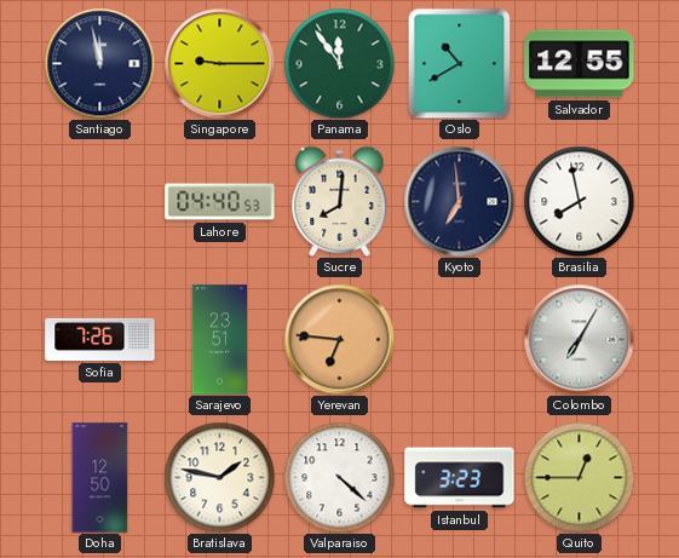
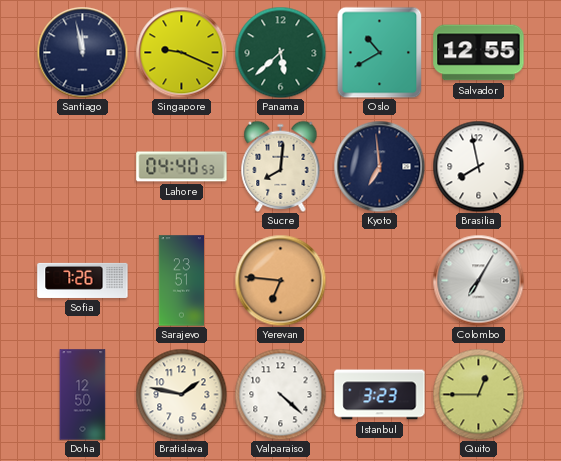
Singapore: 9:15 -> 9:19 (181, 52)
Panama: 11:54 -> 5:38 (280, 52)
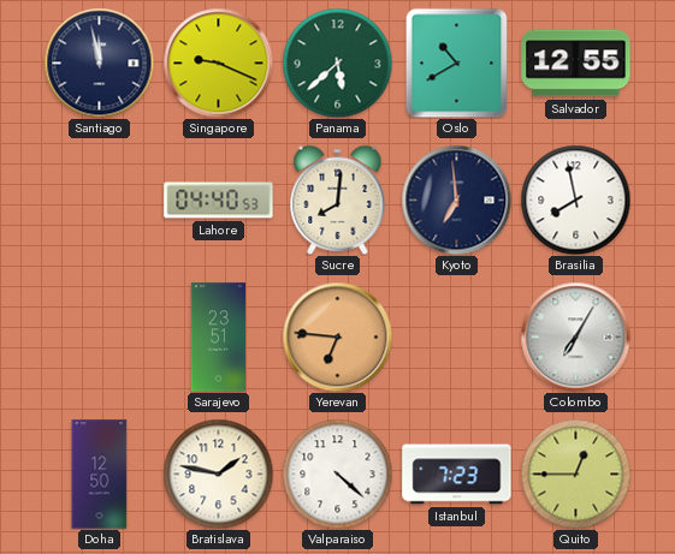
Sofia: 7:26 -> none (83, 280)
Istanbul: 3:23 -> 7:23 (457, 475)
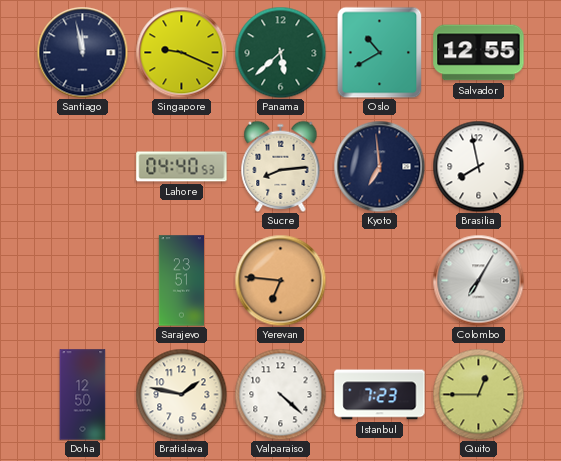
Sucre: 8:01 -> 8:14 (281, 166)
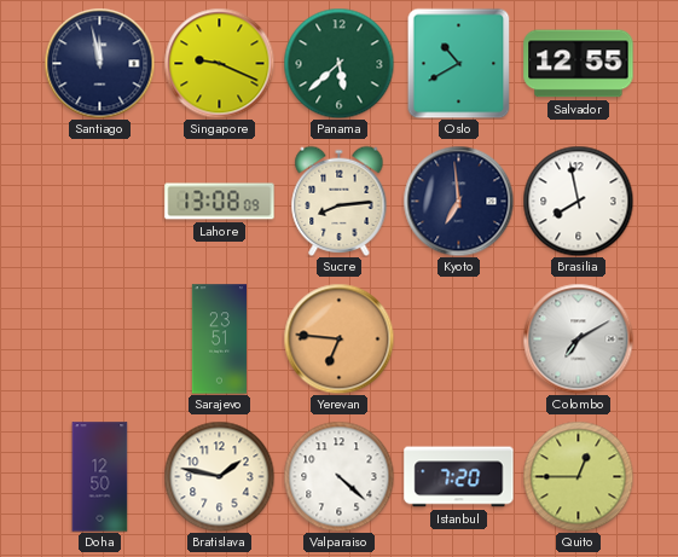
Lahore: 04:40 -> 13:08 (220, 202)
Colombo: 7:05 -> 7:10 (578, 338)
Istanbul: 7:23 -> 7:20 (459, 477)
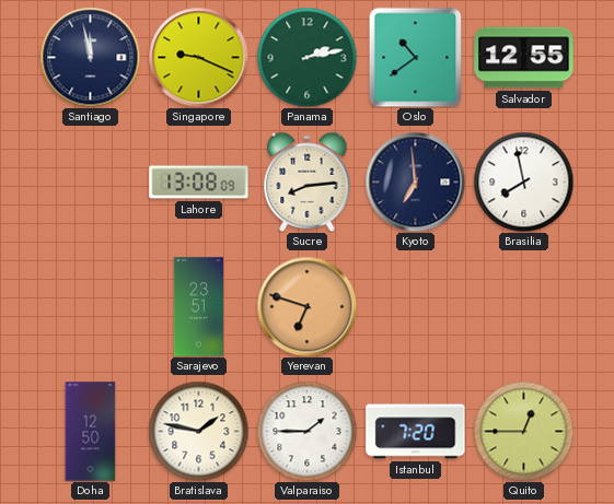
Panama: 5:38 -> 2:13 (306, 57)
Oslo: 10:40 -> 10:39 (416, 57)
Yerevan: 6:46 -> 6:48 (306, 306)
Colombo: 7:10 -> none (578, 338)
Valparaiso: 4:22 -> 1:45 (306, 431)
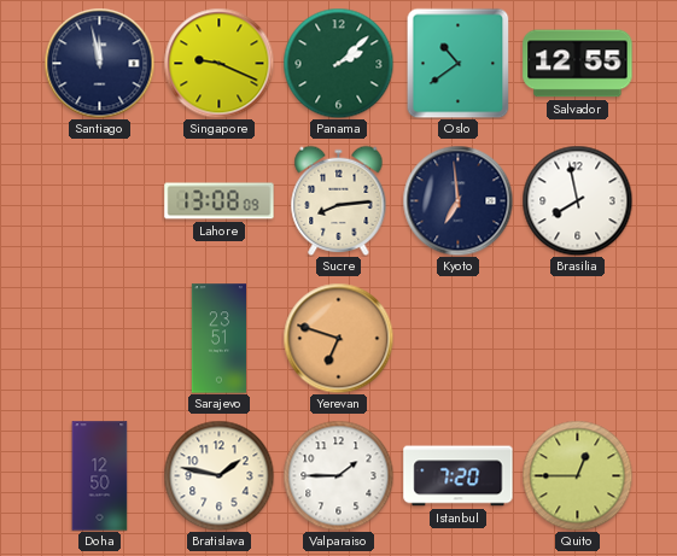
Panama: 2:13 -> 2:08 (338, 63)
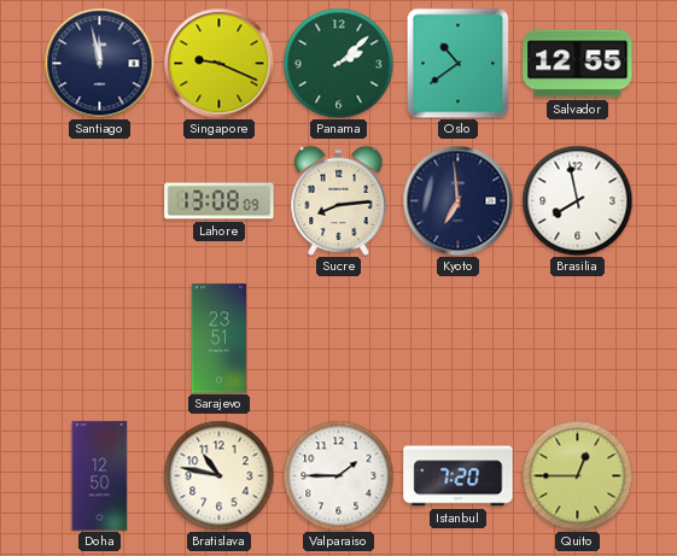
Yerevan: 6:48 -> none (338, 338)
Bratislava: 1:47 -> 10:47 (218, 475)
